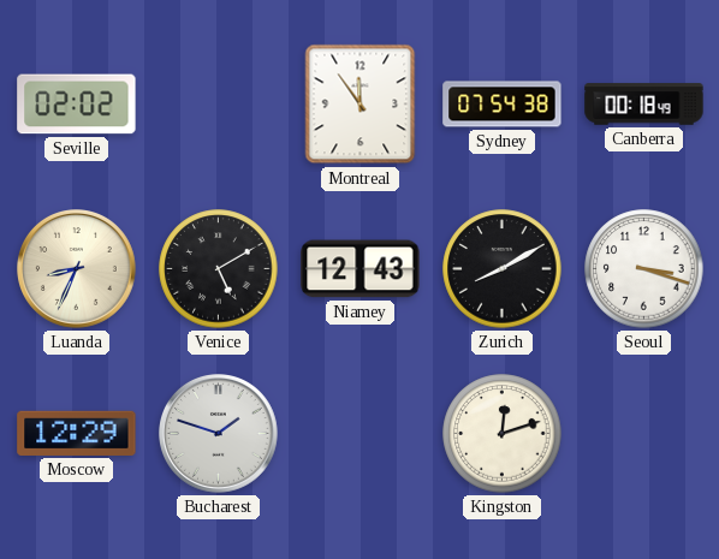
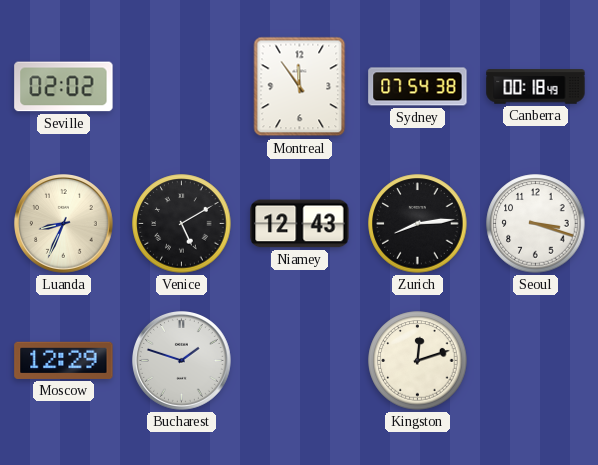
Zurich: 8:10 -> 8:14 (418, 224)
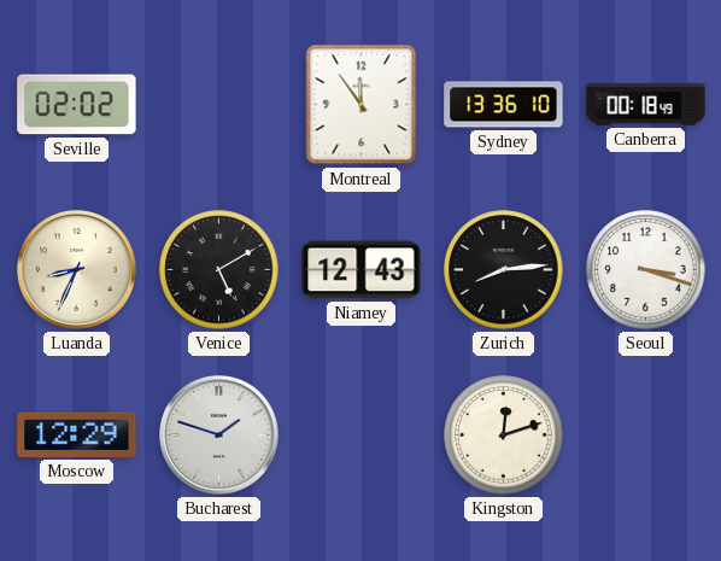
Sydney: 07:54 -> 13:36 (504, 105)
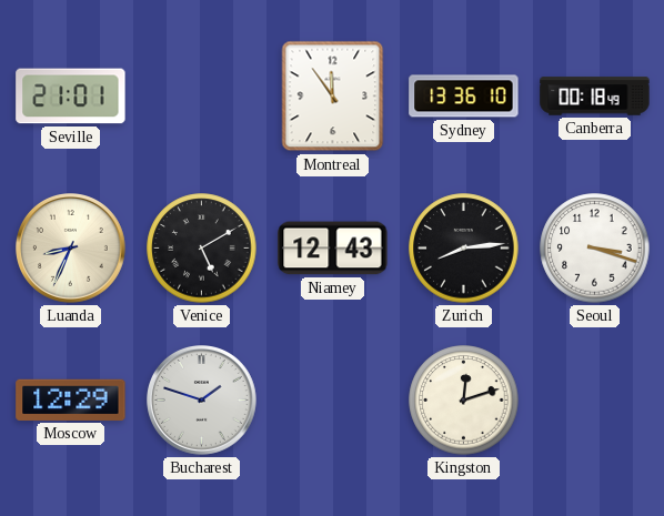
Seville: 02:02 -> 21:01 (71, 97)
